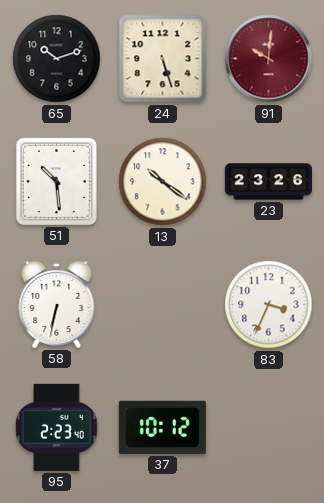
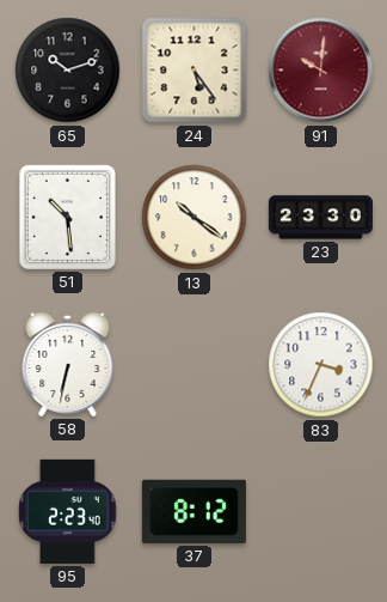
24: 5:27 -> 5:24 (195, 71)
23: 23:26 -> 23:30 (320, 218)
37: 10:12 -> 8:12 (193, 511)
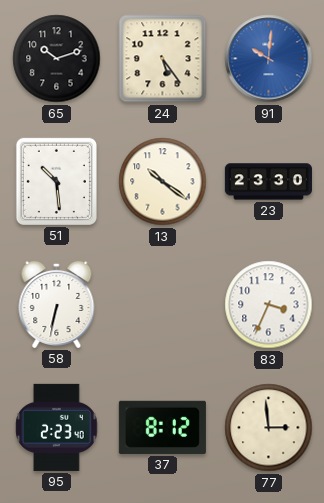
91 dial: burgundy -> blue (269, 59)
77: none -> 2:59 (269, 428)
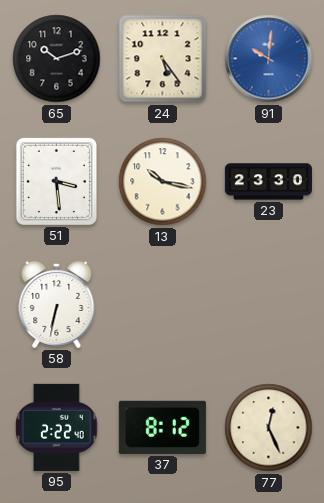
51: 10:29 -> 3:29 (56, 181)
13: 10:21 -> 10:17 (163, 182)
83: 3:34 -> none (269, 305)
95: 2:23 -> 2:22 (57, 427)
77: 2:59 -> 12:26 (269, 428)
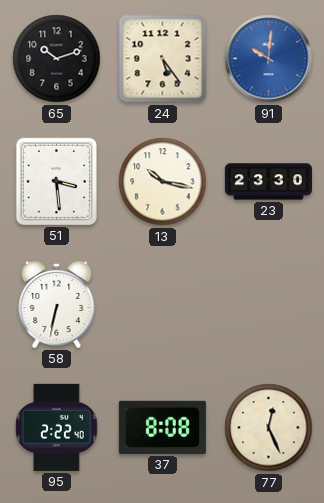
37: 8:12 -> 8:08 (162, 427)
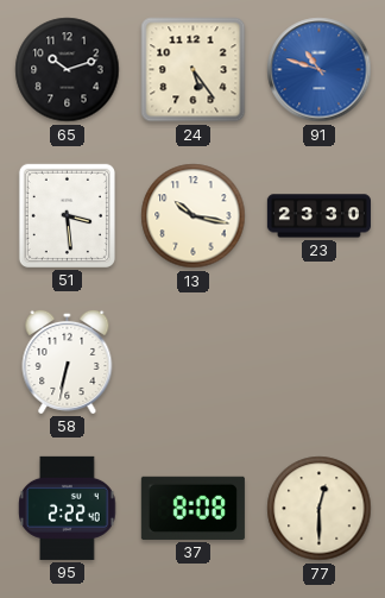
91: 10:01 -> 10:48 (320, 70)
77: 12:26 -> 12:30 (320, 509)
